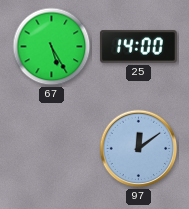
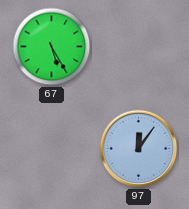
25: 14:00 -> none (138, 47)
97: 12:09 -> 12:06 (139, 149)
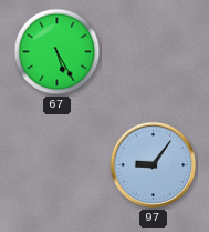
97: 12:06 -> 9:06 (154, 165)
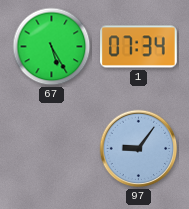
1: none -> 07:34 (139, 47)
